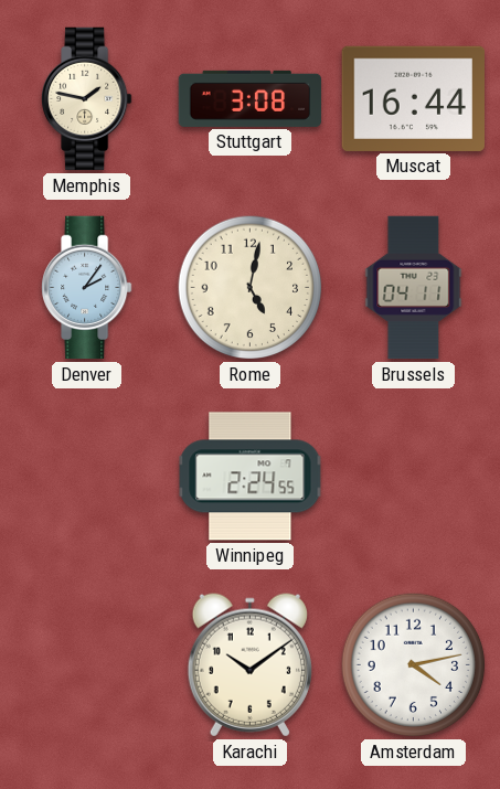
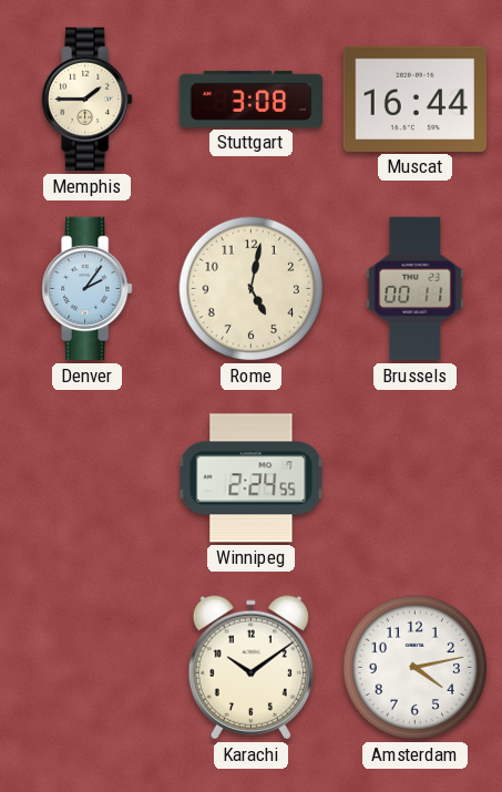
Memphis: 1:47 -> 1:45 (88, 100)
Brussels: 04:11 -> 00:11 (416, 289)
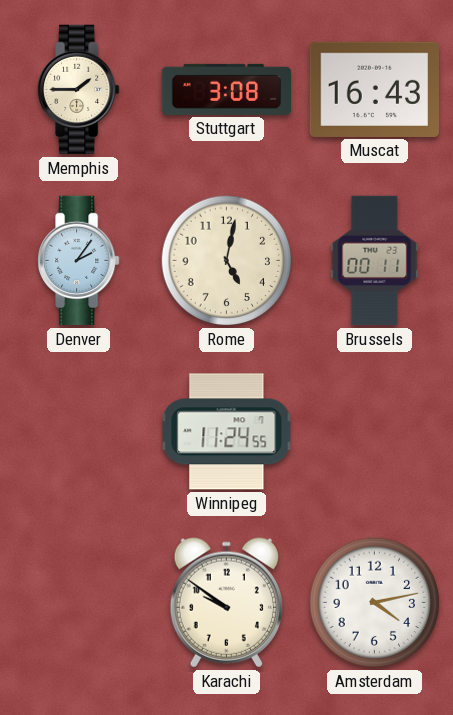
Muscat: 16:44 -> 16:43 (374, 89)
Winnipeg: 2:24 -> 11:24 (227, 432)
Karachi: 10:09 -> 9:51 (226, 603)
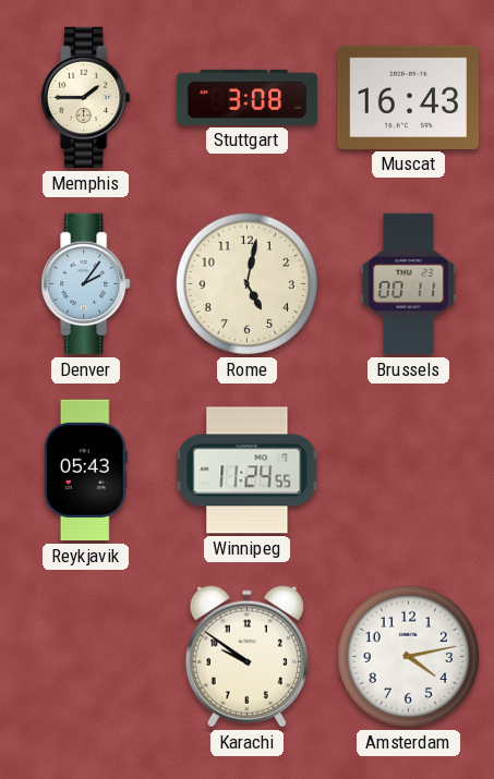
Reykjavik: none -> 05:43 (85, 471)
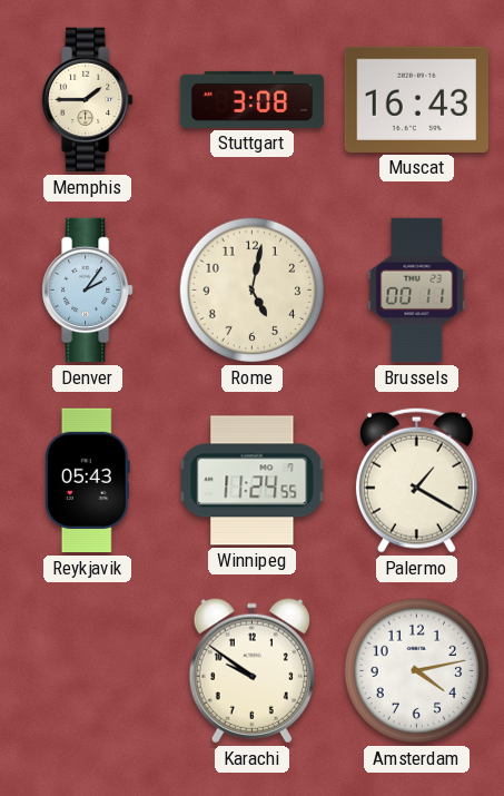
Palermo: none -> 1:20 (416, 480)
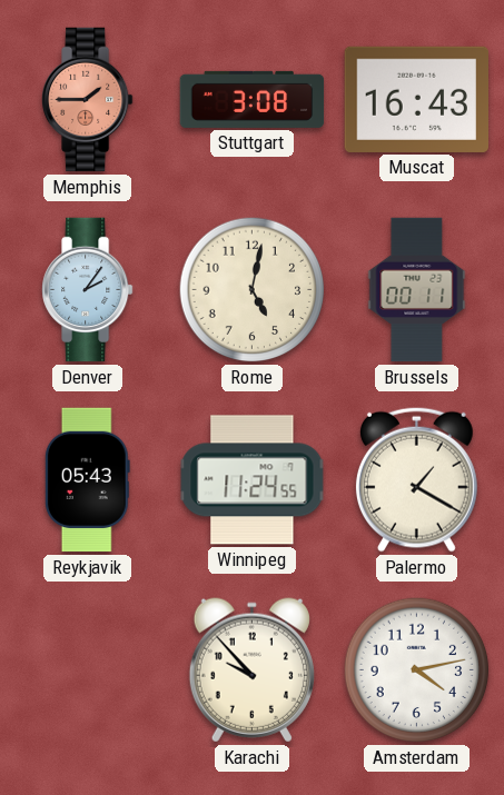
Memphis dial: cream -> salmon (88, 100)
Karachi: 9:51 -> 9:53 (251, 670)
